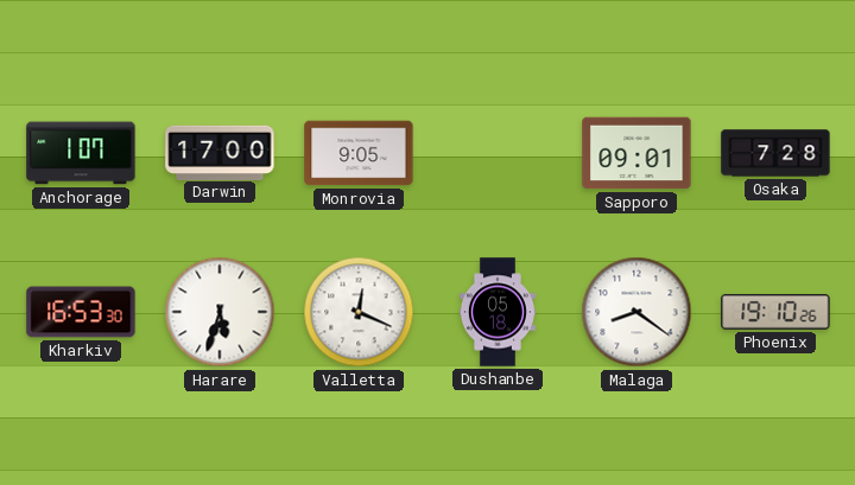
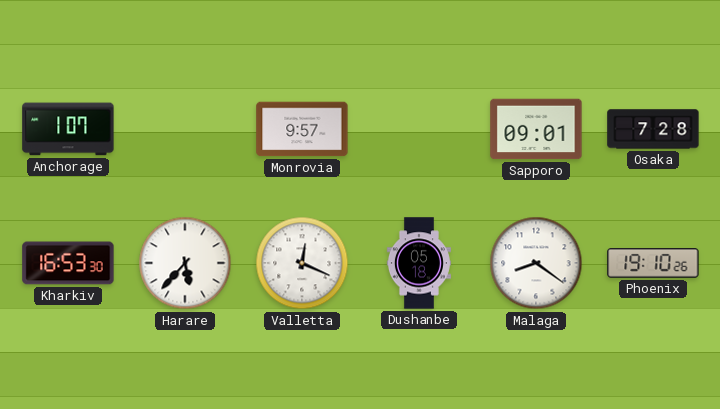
Darwin: 17:00 -> none (220, 152)
Monrovia: 9:05 -> 9:57 (302, 129)
Harare: 5:33 -> 5:37 (185, 263)
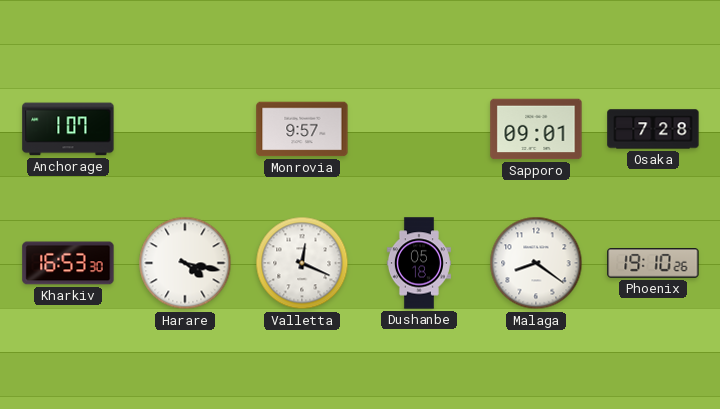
Harare: 5:37 -> 4:17 (185, 263)
